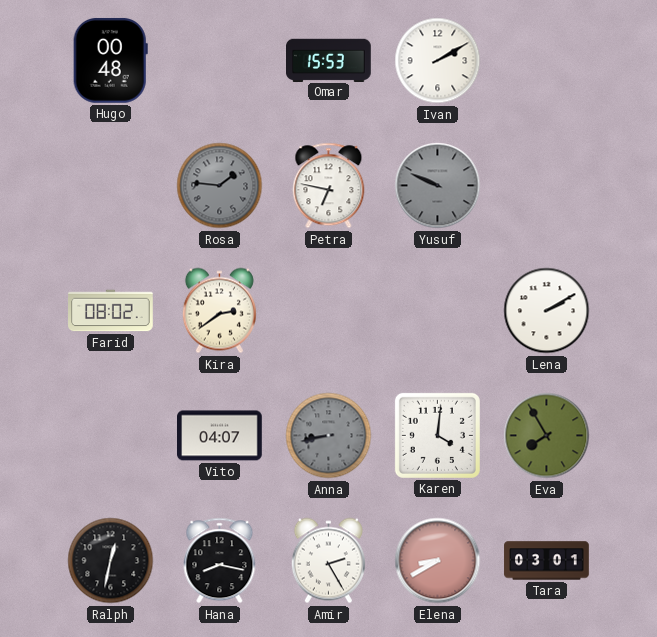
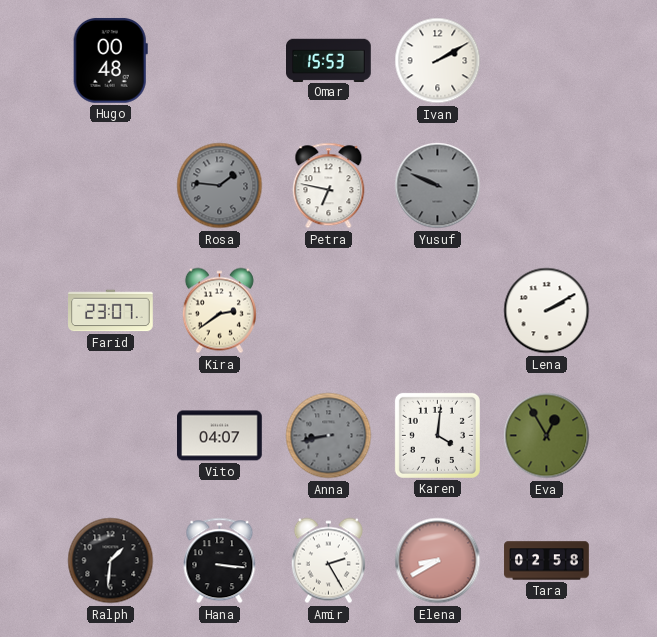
Farid: 08:02 -> 23:07 (111, 311)
Eva: 7:55 -> 12:55 (547, 436)
Ralph: 12:32 -> 1:31 (111, 561)
Hana: 8:17 -> 3:16 (220, 561)
Tara: 03:01 -> 02:58 (547, 561)
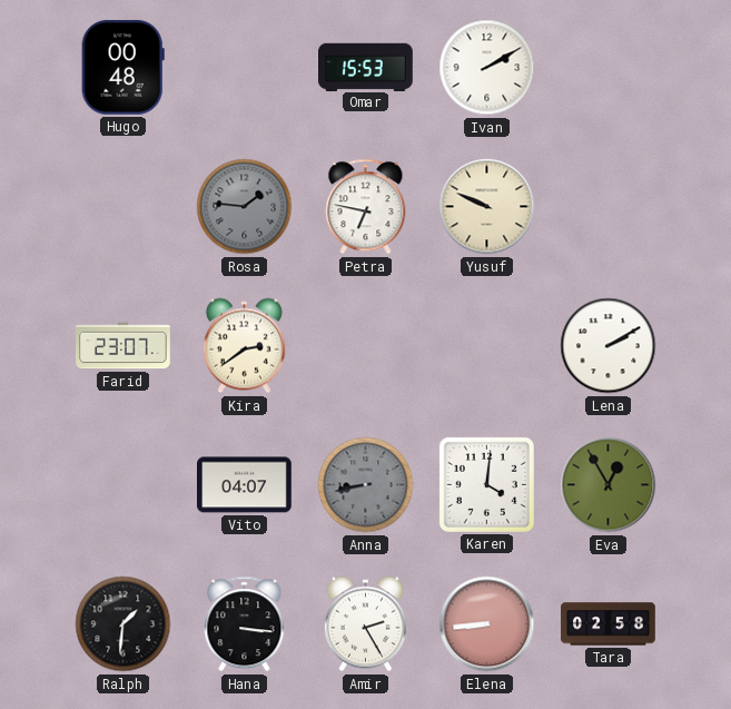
Yusuf dial: grey -> cream (487, 207)
Elena: 8:40 -> 8:44 (487, 624)
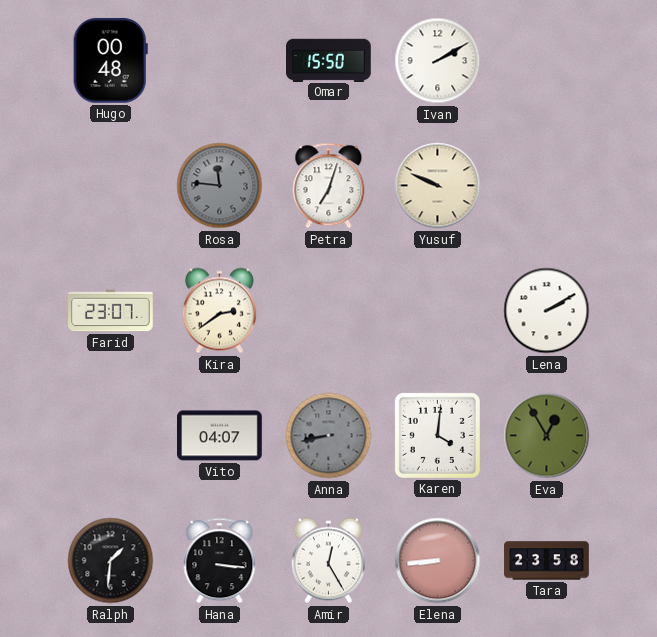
Omar: 15:53 -> 15:50 (329, 60)
Rosa: 1:46 -> 11:46 (220, 186)
Petra: 6:47 -> 7:03 (329, 186)
Amir: 2:25 -> 12:25 (328, 561)
Tara: 02:58 -> 23:58 (547, 561)
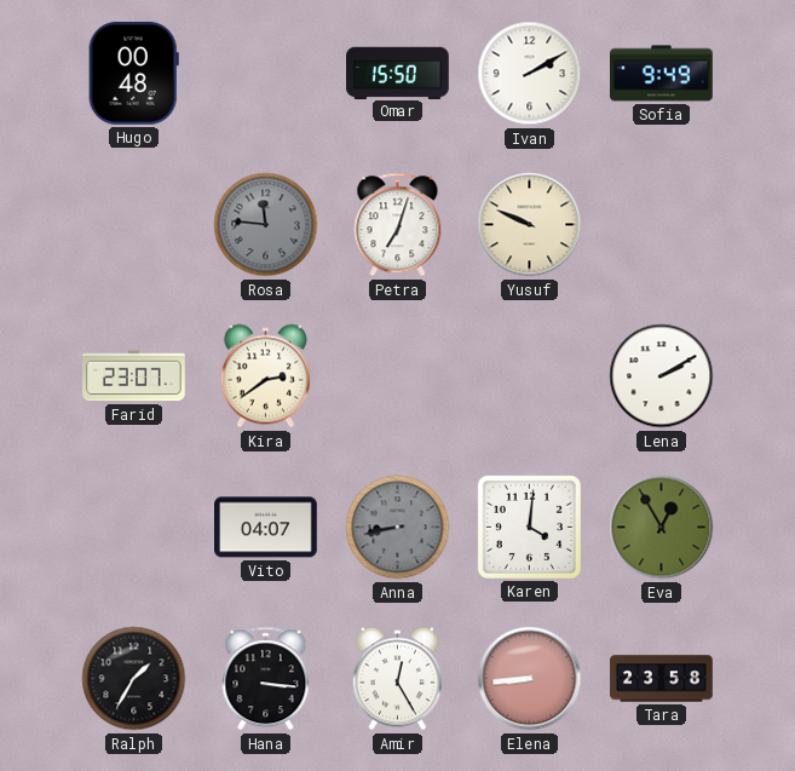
Sofia: none -> 9:49 (662, 74)
Ralph: 1:31 -> 1:35 (134, 679)
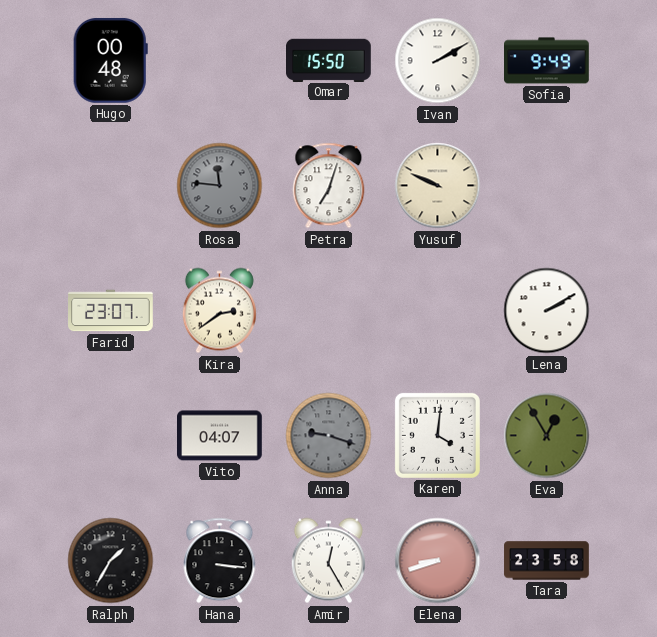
Anna: 8:43 -> 9:18 (329, 436)
Elena: 8:44 -> 8:42 (438, 561)
